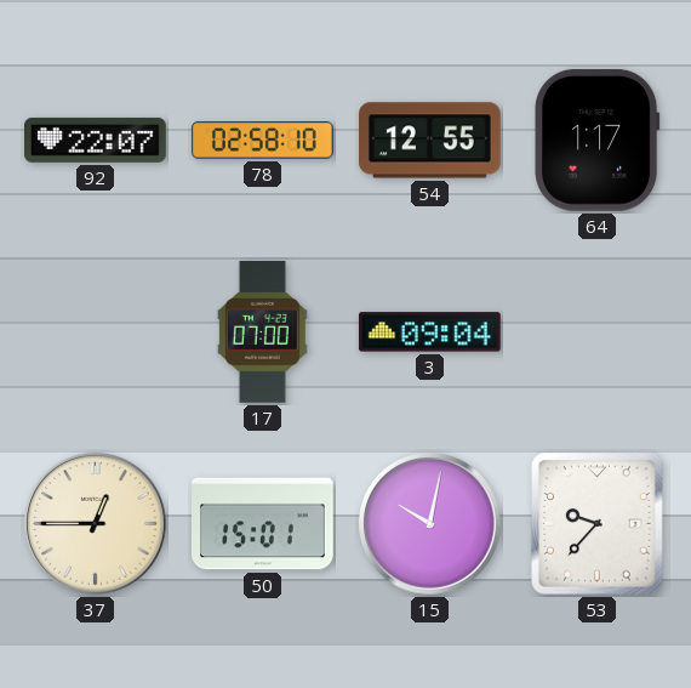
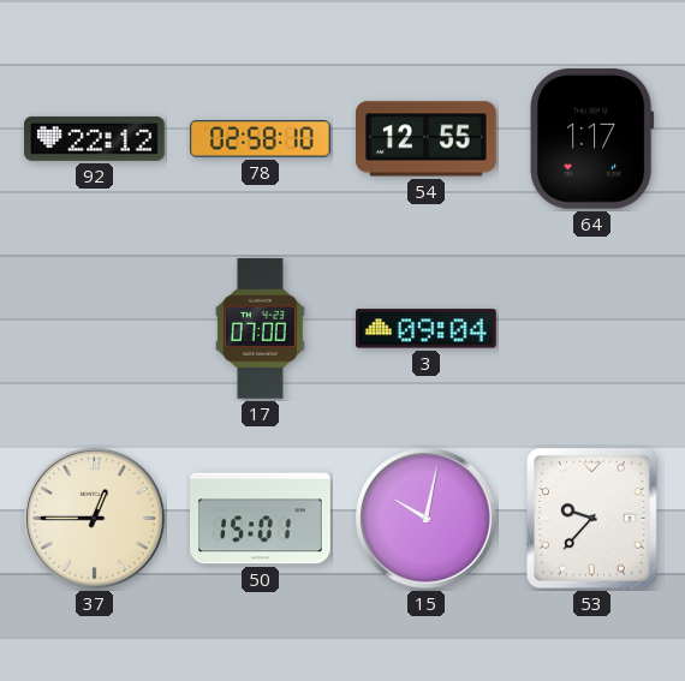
92: 22:07 -> 22:12 (95, 138)
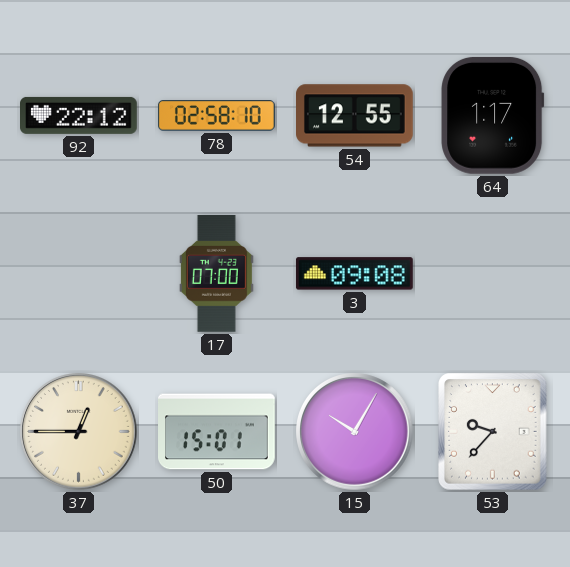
3: 09:04 -> 09:08 (354, 274)
15: 10:02 -> 10:05 (355, 432)
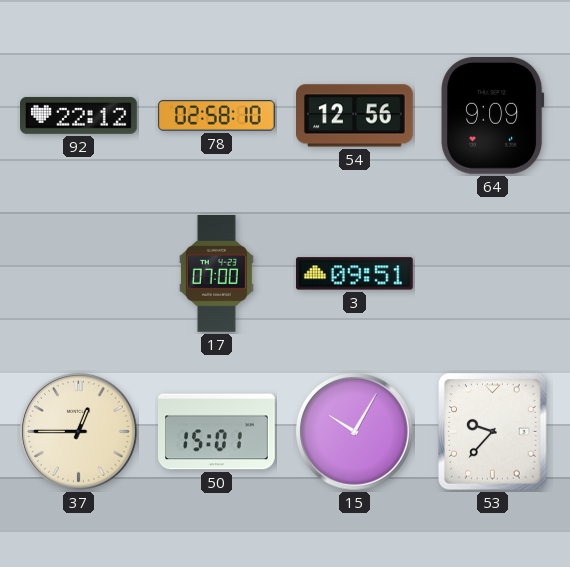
54: 12:55 -> 12:56 (355, 116)
64: 1:17 -> 9:09 (493, 115)
3: 09:08 -> 09:51 (354, 274)
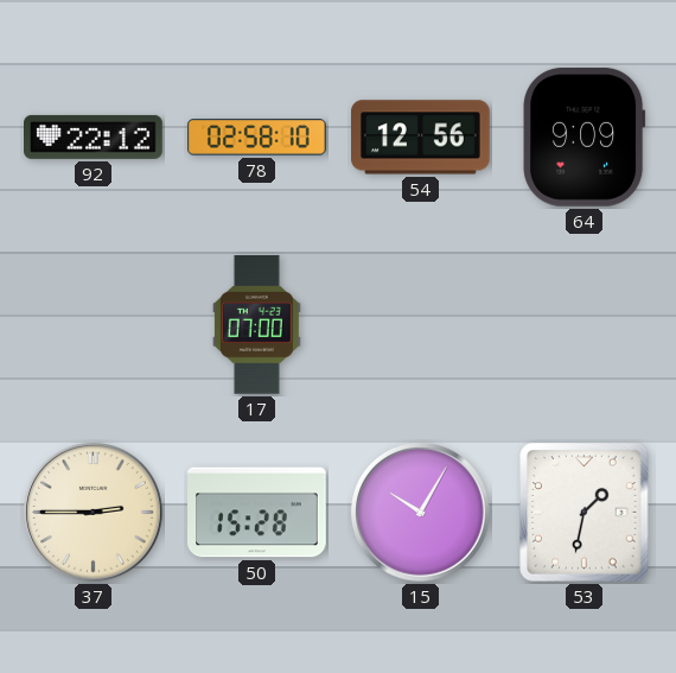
3: 09:51 -> none (354, 274)
37: 12:45 -> 2:45 (94, 513)
50: 15:01 -> 15:28 (257, 513)
53: 9:37 -> 1:32 (585, 513)
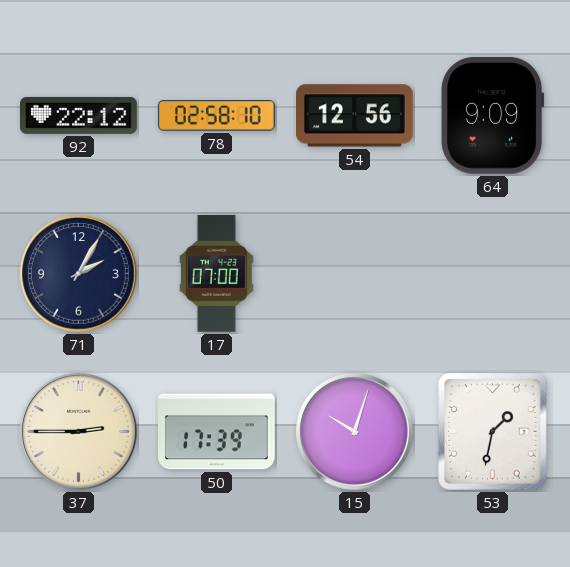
71: none -> 2:05 (79, 274)
50: 15:28 -> 17:39 (217, 432)
15: 10:05 -> 10:03 (355, 432)
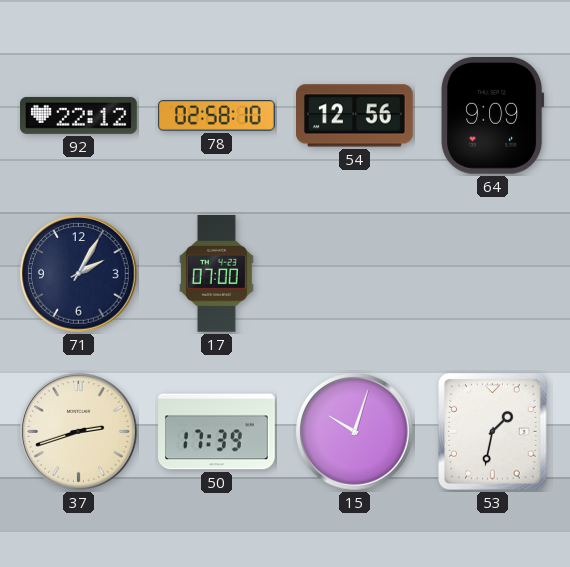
37: 2:45 -> 2:42 (79, 432)
